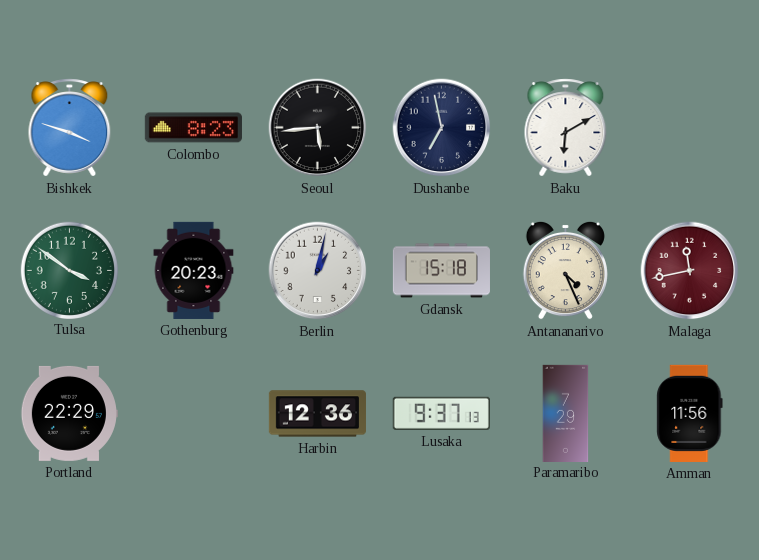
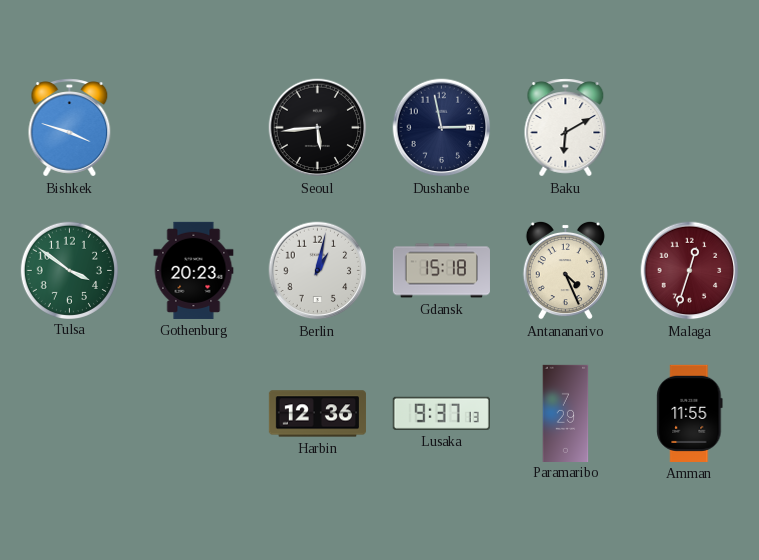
Colombo: 8:23 -> none (193, 128)
Dushanbe: 6:58 -> 2:58 (442, 128)
Malaga: 11:43 -> 12:33 (690, 271)
Portland: 22:29 -> none (69, 413)
Amman: 11:56 -> 11:55 (690, 413)
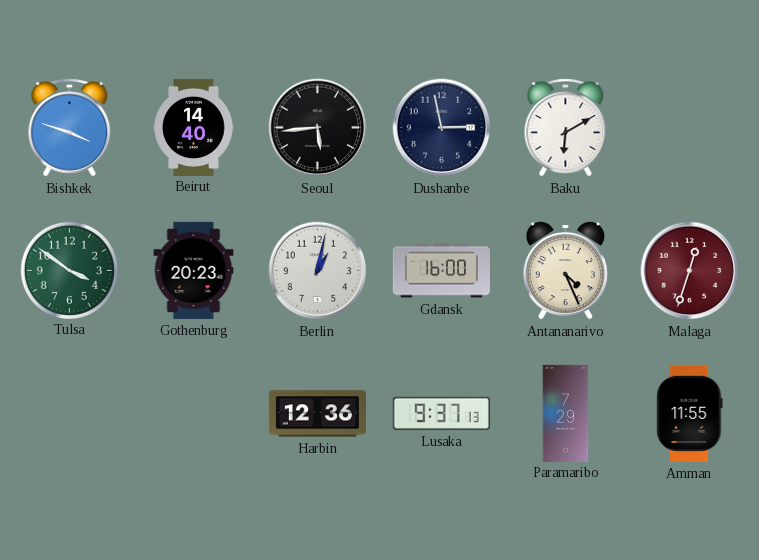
Beirut: none -> 14:40 (194, 127)
Gdansk: 15:18 -> 16:00 (441, 271)
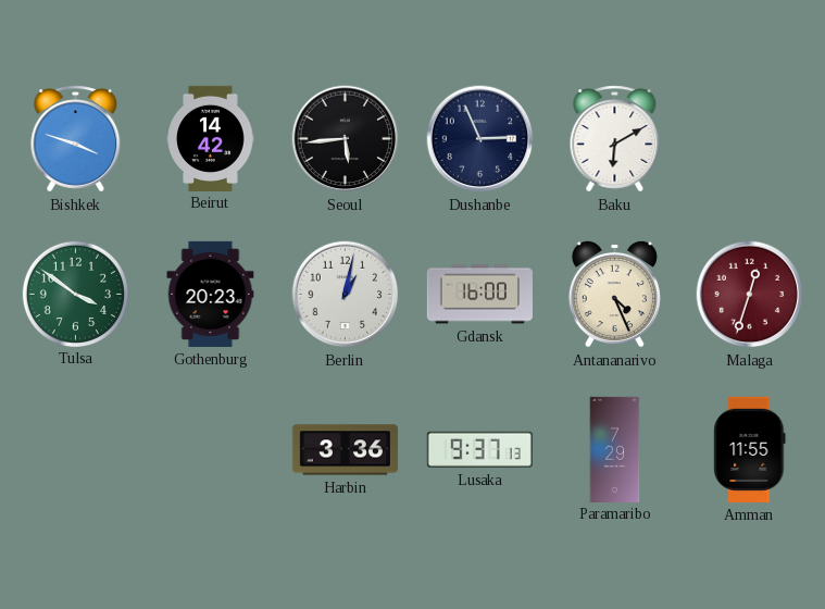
Beirut: 14:40 -> 14:42 (211, 138)
Dushanbe: 2:58 -> 2:56 (480, 139)
Harbin: 12:36 -> 3:36 (345, 450)
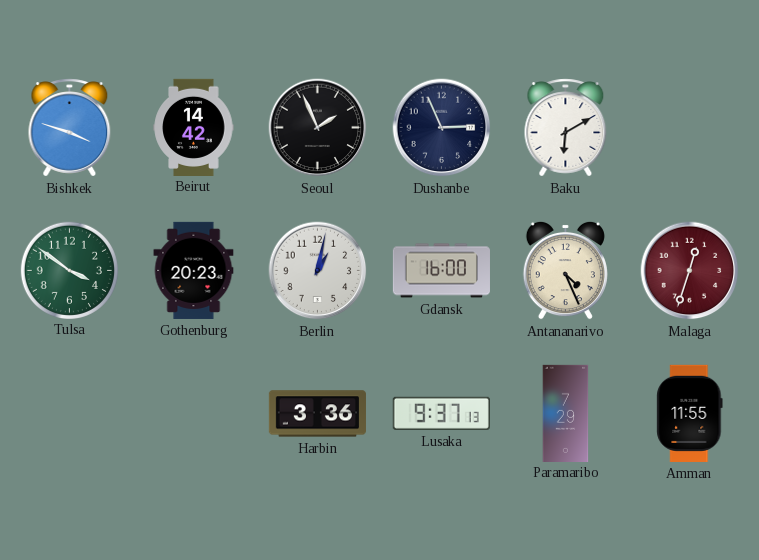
Seoul: 5:44 -> 1:56 (318, 128)
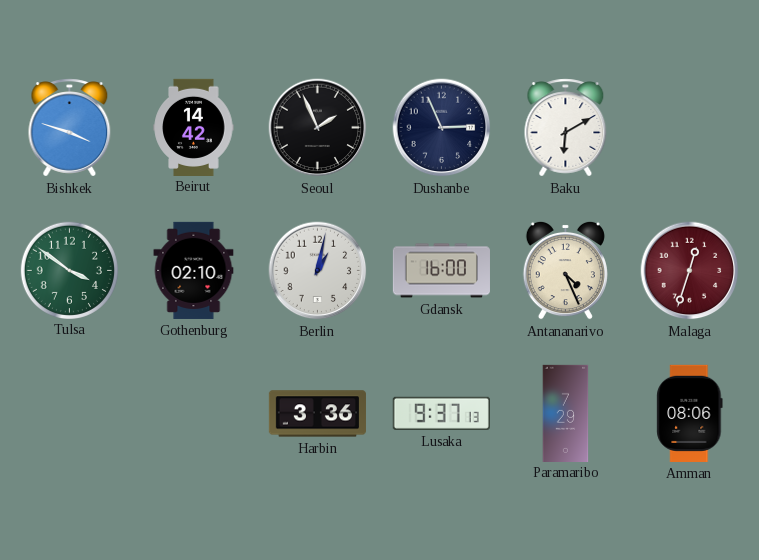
Gothenburg: 20:23 -> 02:10 (194, 270)
Amman: 11:55 -> 08:06 (690, 413)
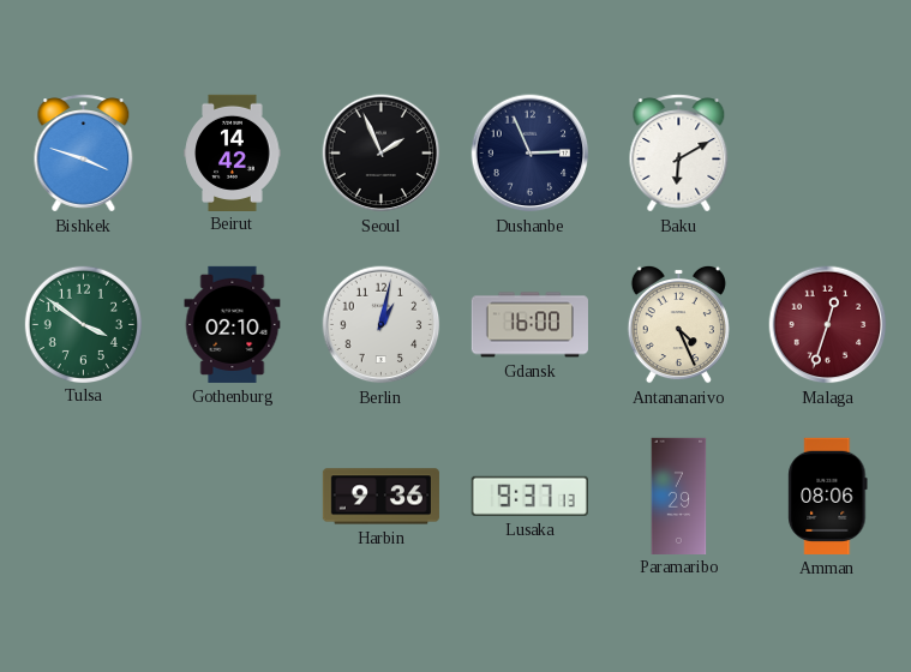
Harbin: 3:36 -> 9:36 (380, 497)
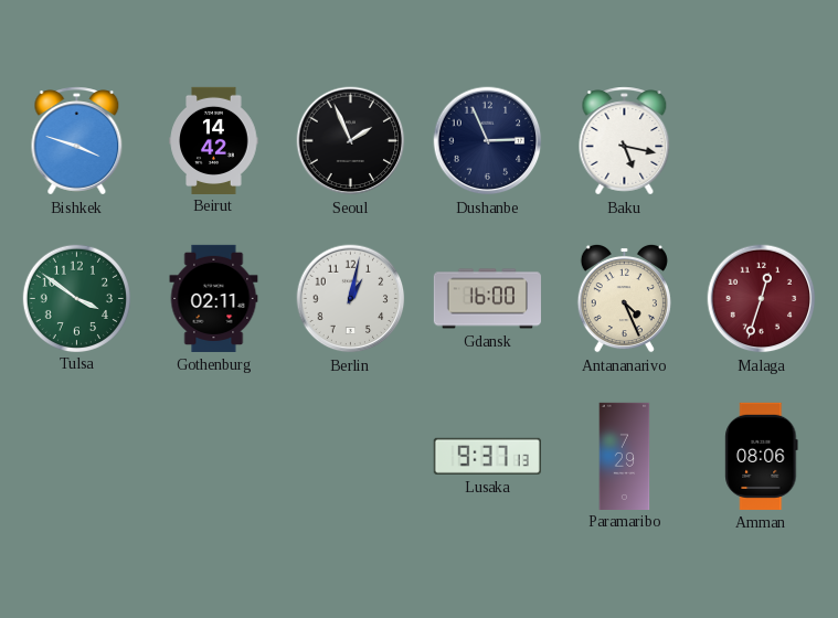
Baku: 6:10 -> 5:17 (625, 141)
Gothenburg: 02:10 -> 02:11 (214, 298)
Harbin: 9:36 -> none (380, 497)
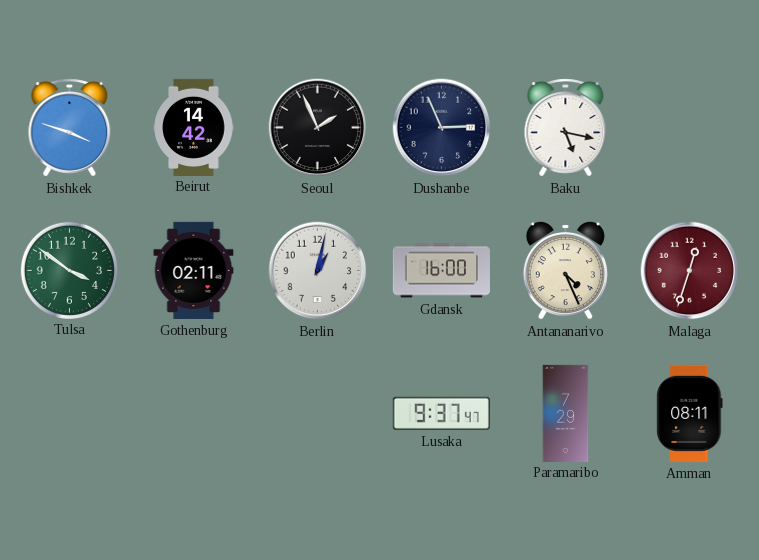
Lusaka: 9:37:13 -> 9:37:47 (441, 413)
Amman: 08:06 -> 08:11 (690, 413)
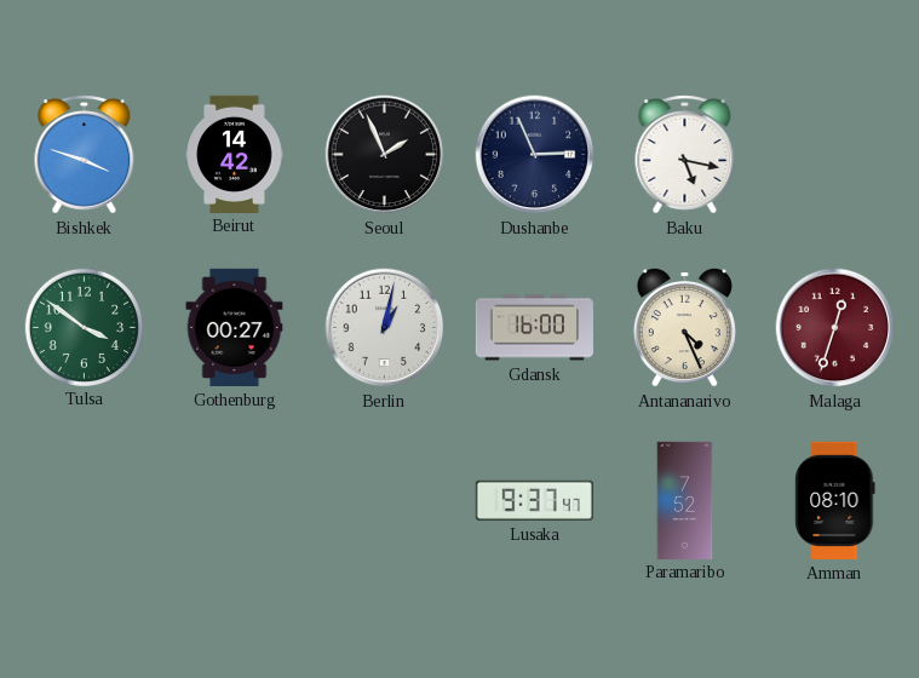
Gothenburg: 02:11 -> 00:27 (235, 327)
Paramaribo: 7:29 -> 7:52 (685, 500)
Amman: 08:11 -> 08:10 (835, 500)
